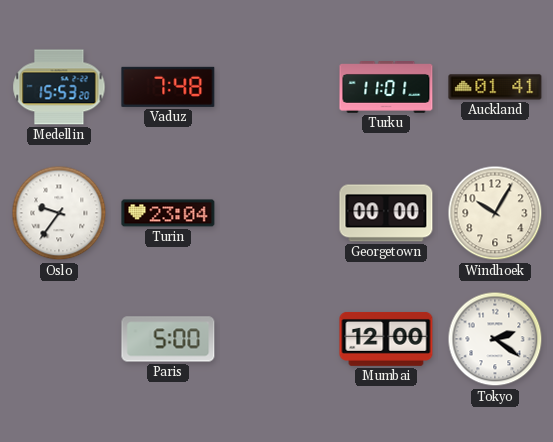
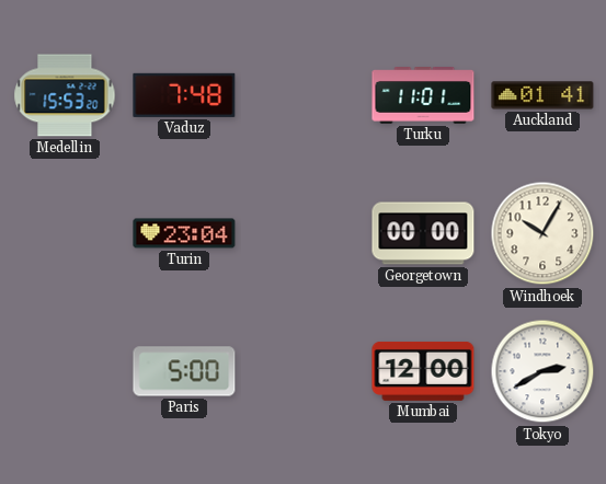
Oslo: 9:36 -> none (59, 213)
Tokyo: 2:21 -> 2:40 (542, 371)
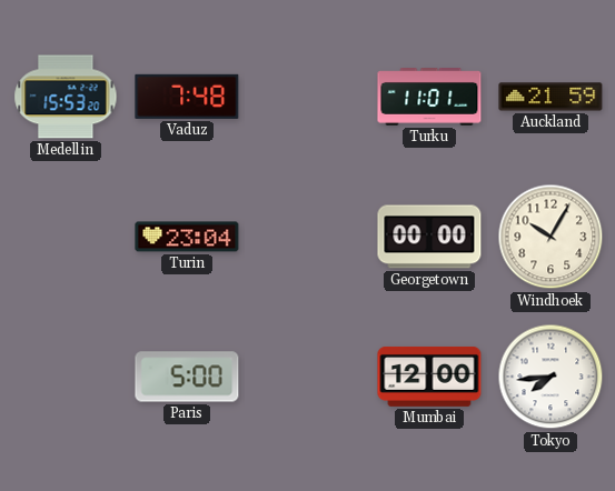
Auckland: 01:41 -> 21:59 (550, 97)
Tokyo: 2:40 -> 7:44 (550, 377)
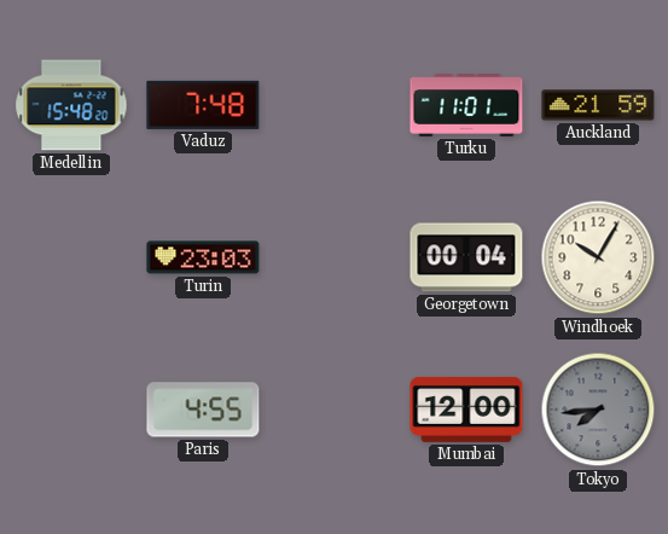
Medellin: 15:53 -> 15:48 (71, 105)
Turin: 23:04 -> 23:03 (203, 257)
Georgetown: 00:00 -> 00:04 (466, 257)
Paris: 5:00 -> 4:55 (203, 410)
Tokyo dial: white -> grey (598, 410)
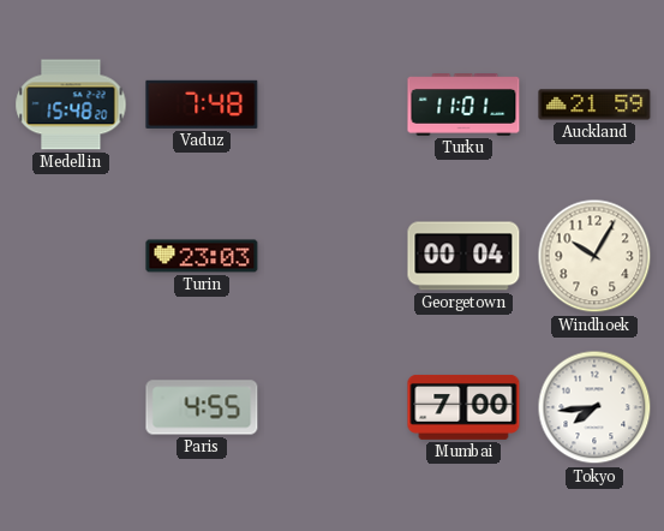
Mumbai: 12:00 -> 7:00 (463, 407)
Tokyo dial: grey -> white (594, 407)
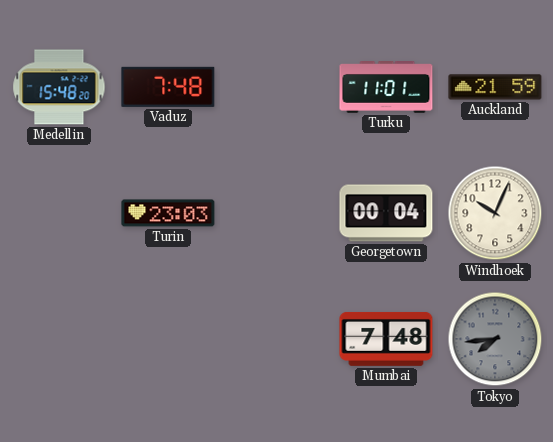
Windhoek: 10:05 -> 10:04 (495, 213)
Paris: 4:55 -> none (202, 407)
Mumbai: 7:00 -> 7:48 (386, 339)
Tokyo dial: white -> grey (495, 339)
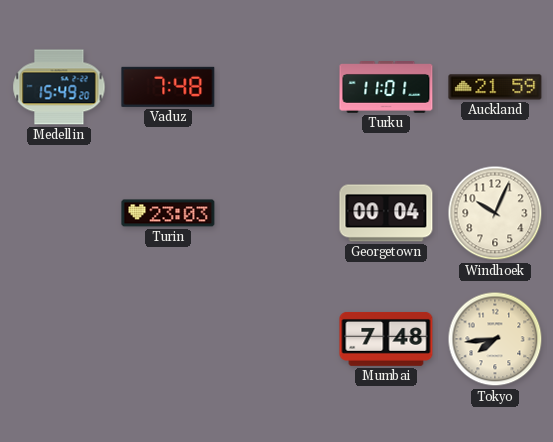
Medellin: 15:48 -> 15:49 (59, 87)
Tokyo dial: grey -> cream (495, 339)
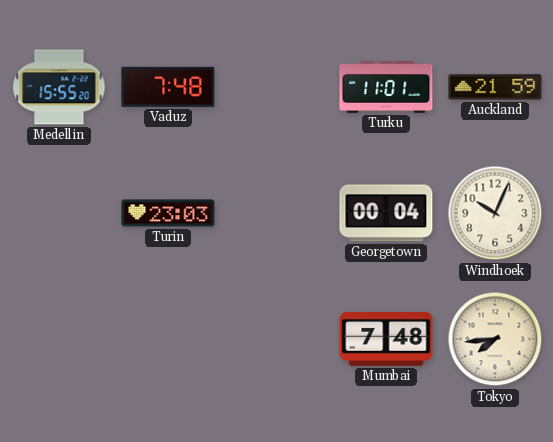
Medellin: 15:49 -> 15:55 (59, 87)
